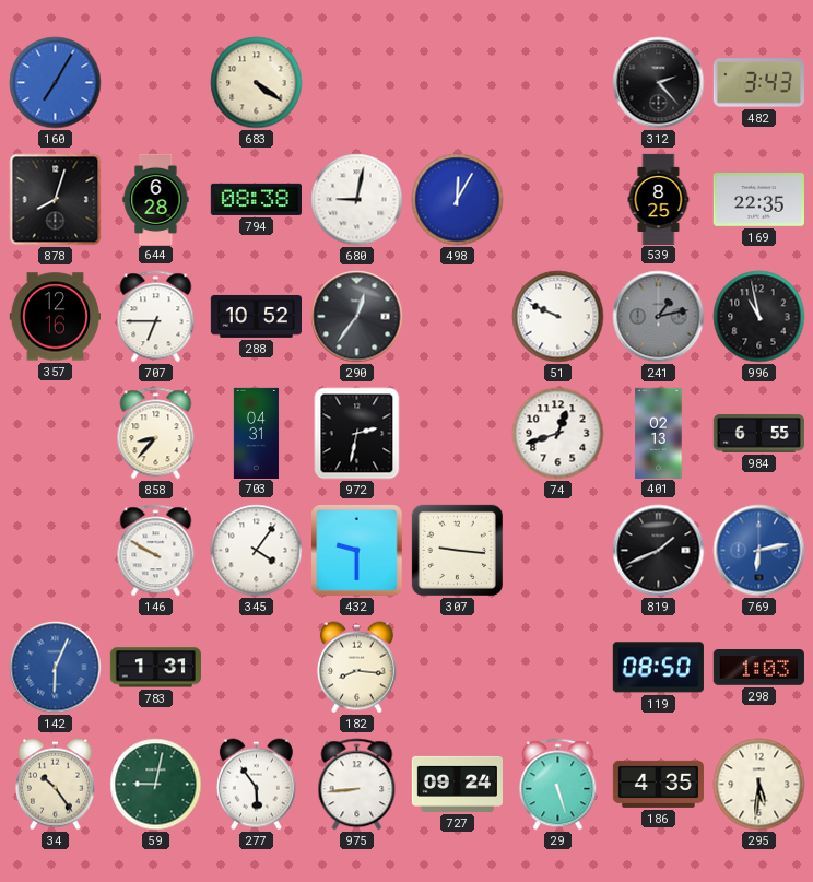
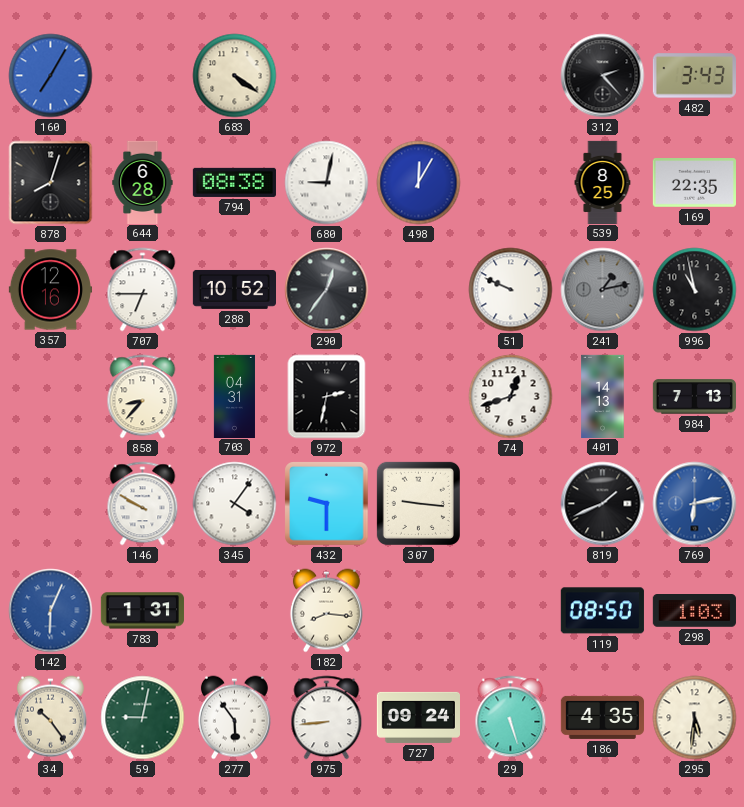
401: 02:13 -> 14:13 (603, 396)
984: 6:55 -> 7:13 (694, 397)
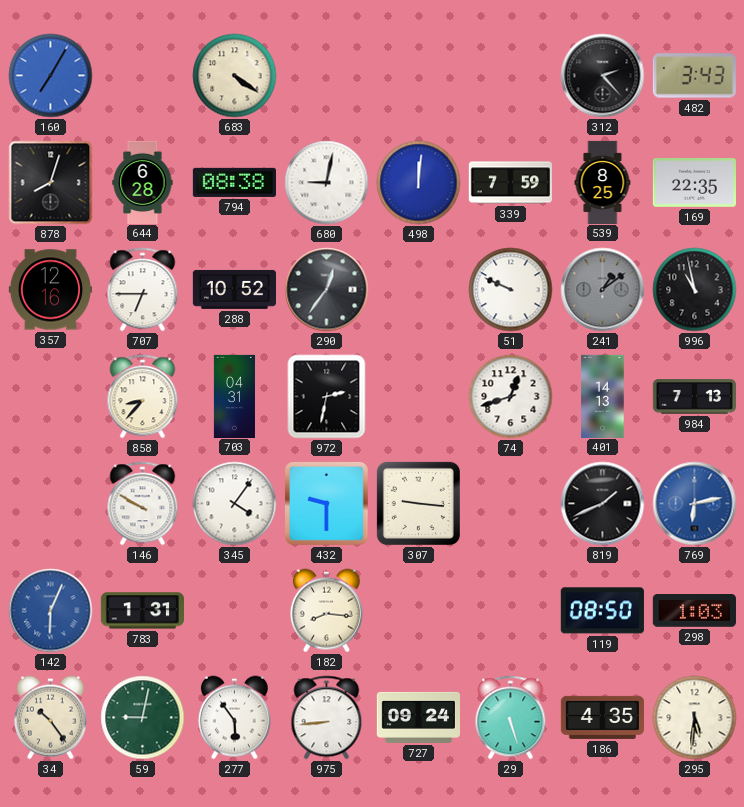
498: 12:05 -> 12:01 (419, 183)
339: none -> 7:59 (510, 183)
241: 1:13 -> 1:09 (603, 290)
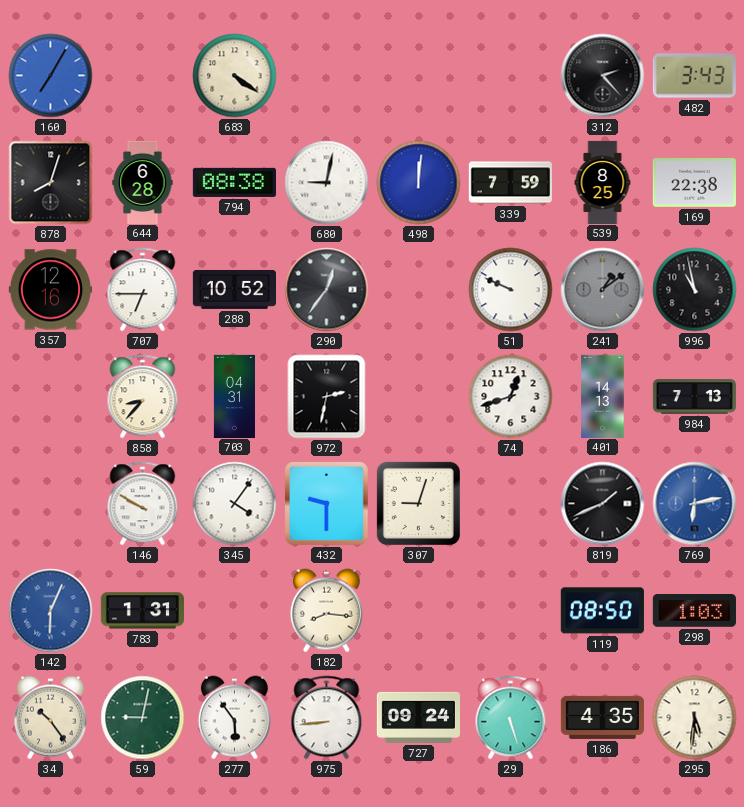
169: 22:35 -> 22:38 (694, 183)
307: 9:16 -> 9:03 (418, 503)
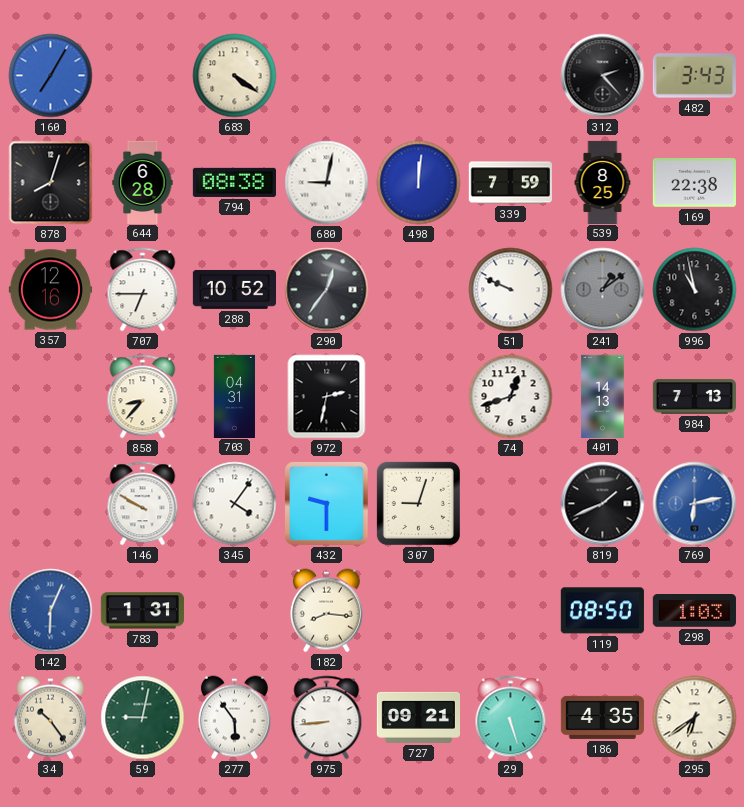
727: 09:24 -> 09:21 (418, 717)
295: 5:31 -> 6:39 (695, 718)
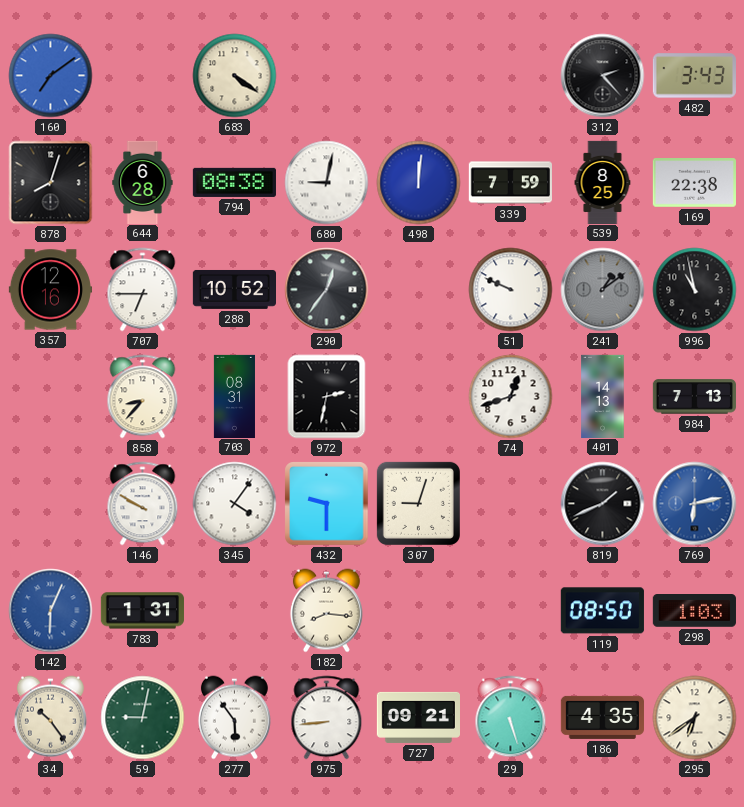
160: 7:05 -> 7:09 (51, 76)
703: 04:31 -> 08:31 (234, 396)
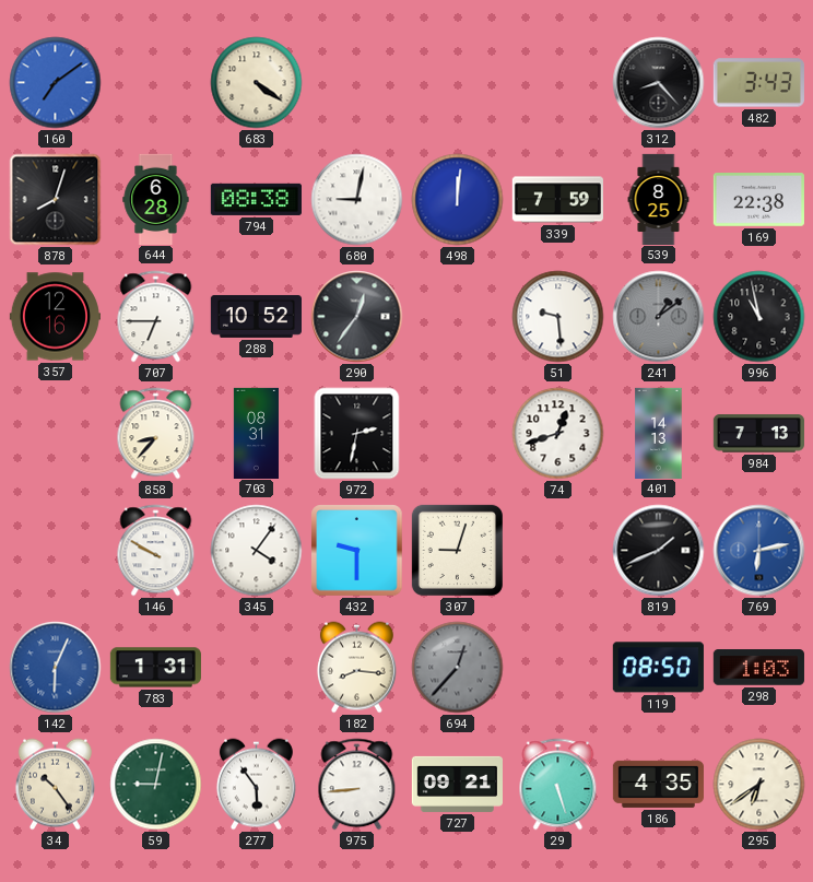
312: 2:23 -> 8:23 (659, 83)
51: 9:49 -> 9:29 (558, 317)
694: none -> 12:37 (458, 668)
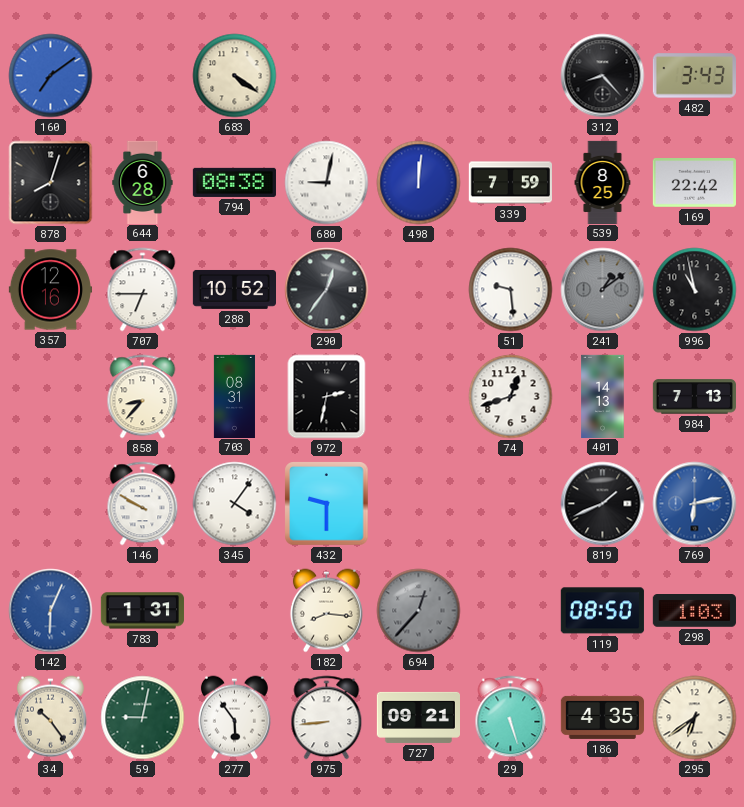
169: 22:38 -> 22:42 (694, 183)
307: 9:03 -> none (457, 550)
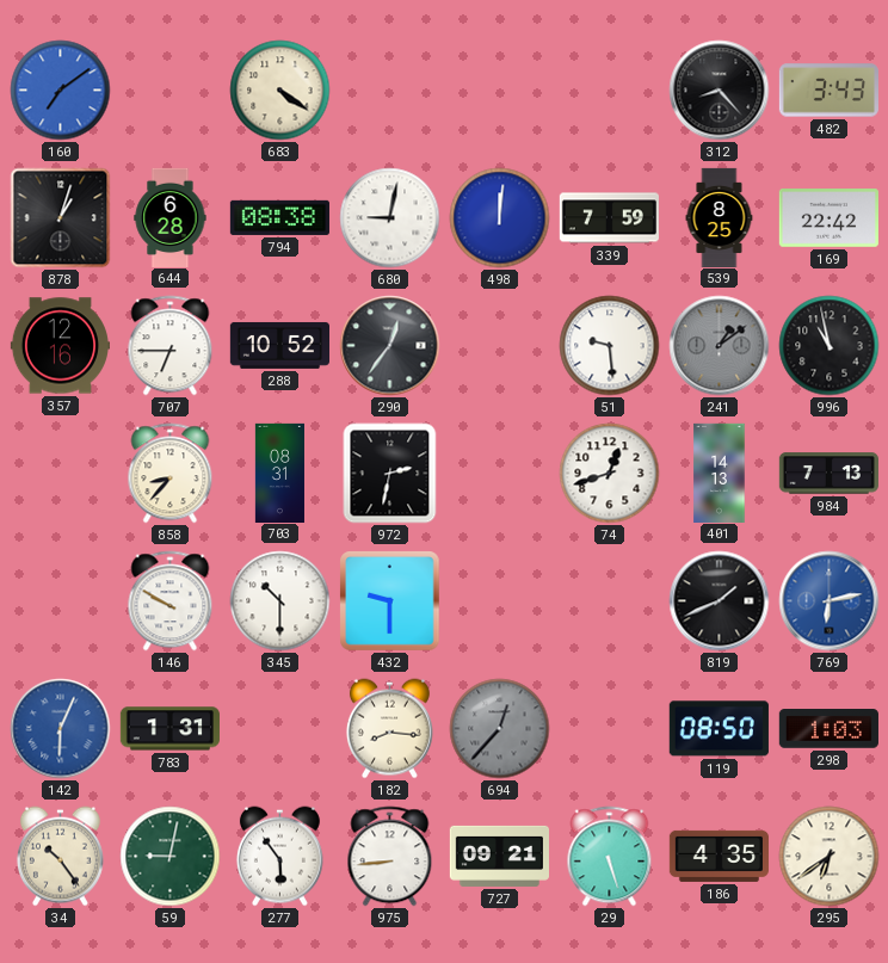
878: 8:03 -> 1:03 (61, 218)
345: 4:06 -> 10:30 (280, 601)
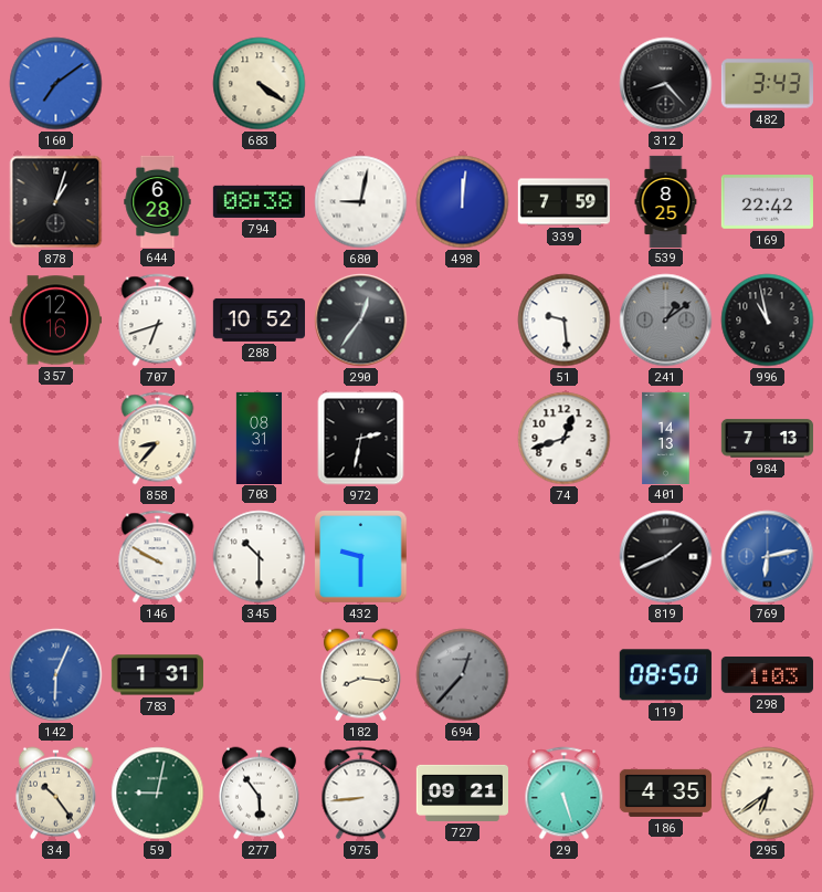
707: 6:45 -> 6:42 (158, 321)
